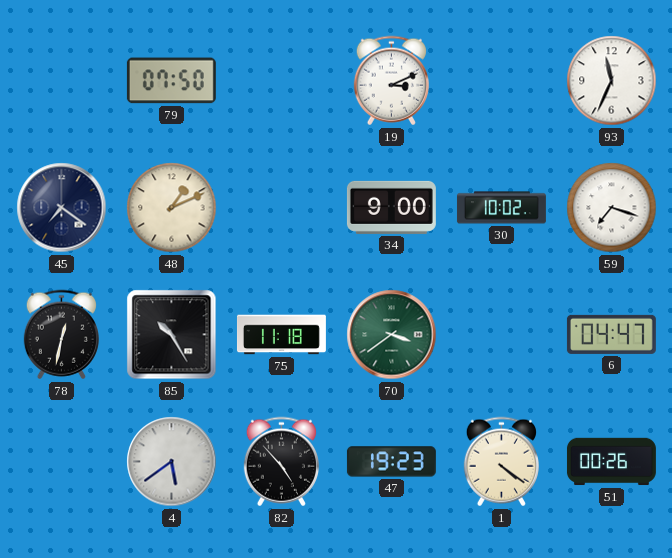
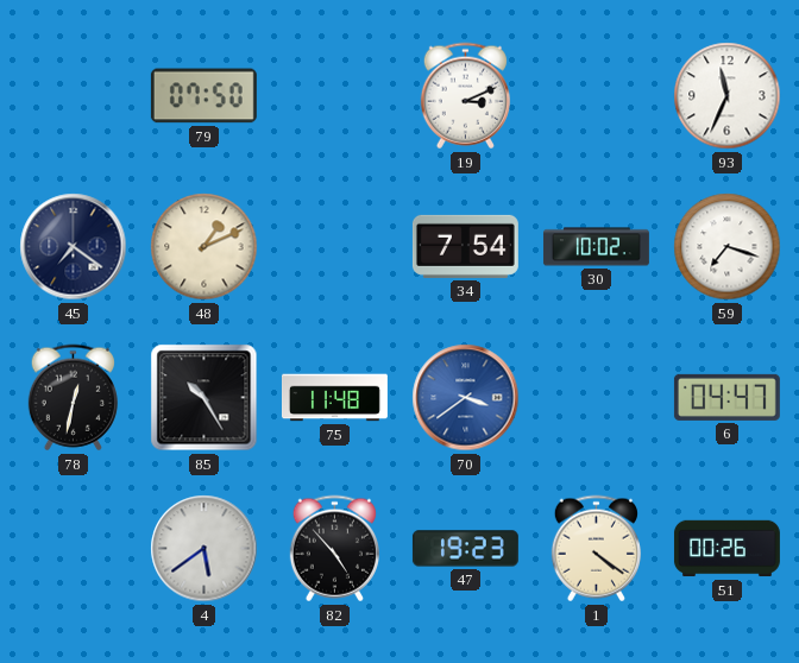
34: 9:00 -> 7:54 (465, 246)
75: 11:18 -> 11:48 (334, 398)
70 dial: green -> blue (466, 398)
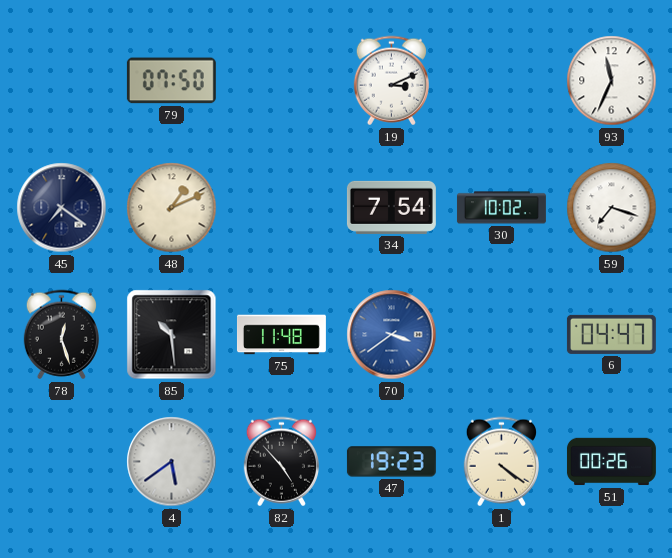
78: 12:32 -> 12:27 (61, 335)
85: 10:25 -> 10:29 (172, 335)
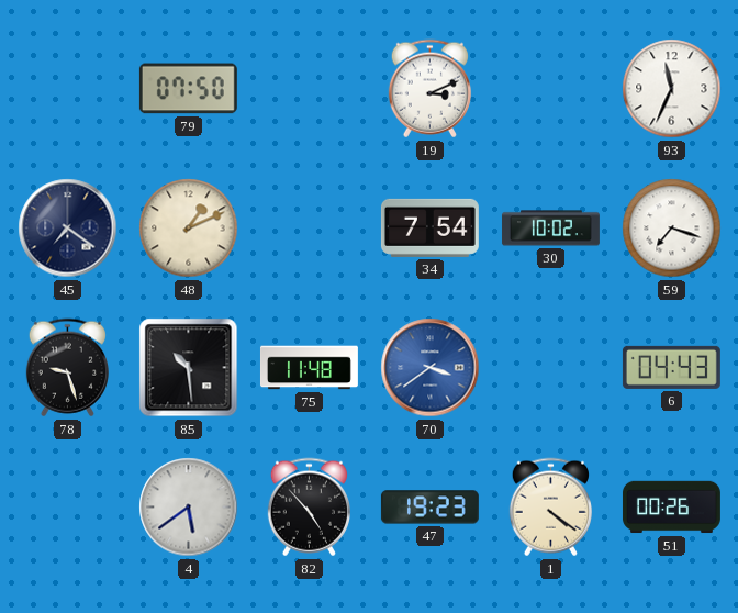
78: 12:27 -> 9:27 (67, 368)
6: 04:47 -> 04:43 (671, 367)
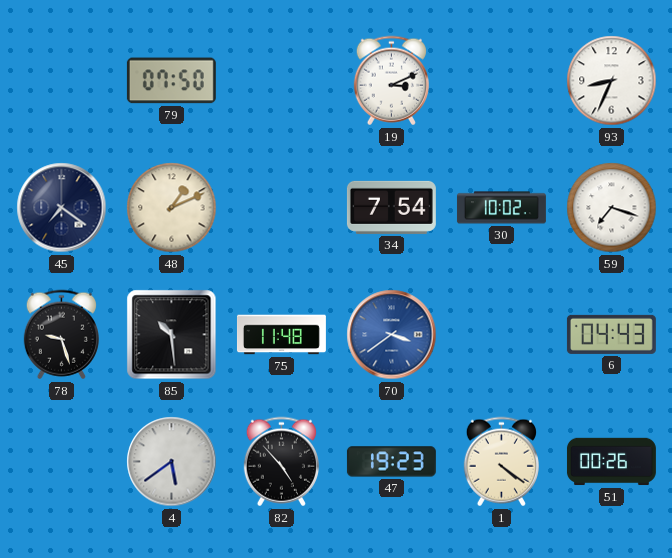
93: 11:34 -> 8:34 (612, 81)
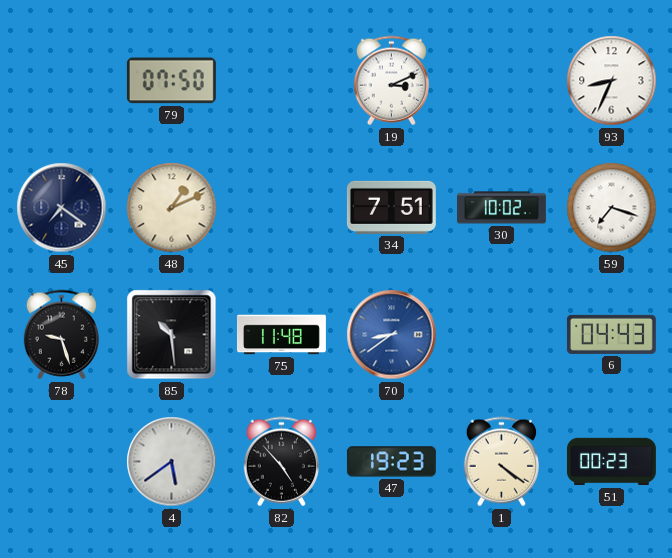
34: 7:54 -> 7:51 (391, 207)
70: 3:39 -> 8:39 (392, 335)
51: 00:26 -> 00:23 (611, 462)
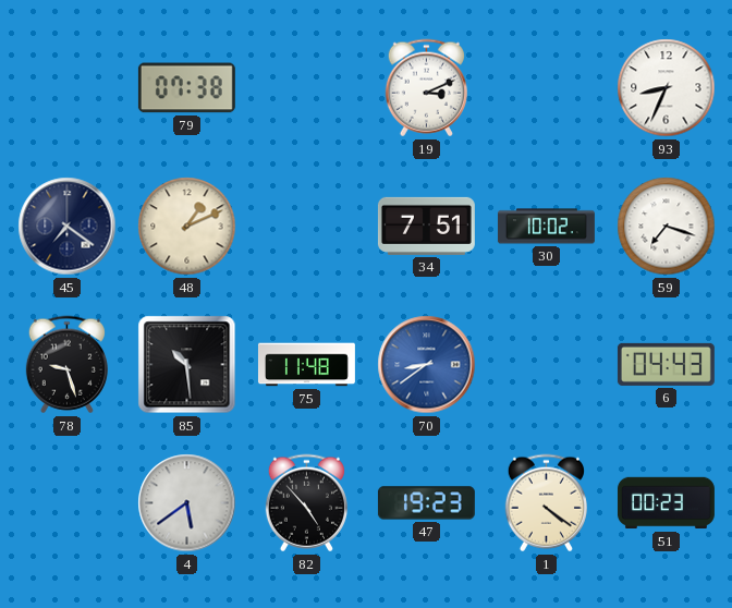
79: 07:50 -> 07:38 (186, 88)
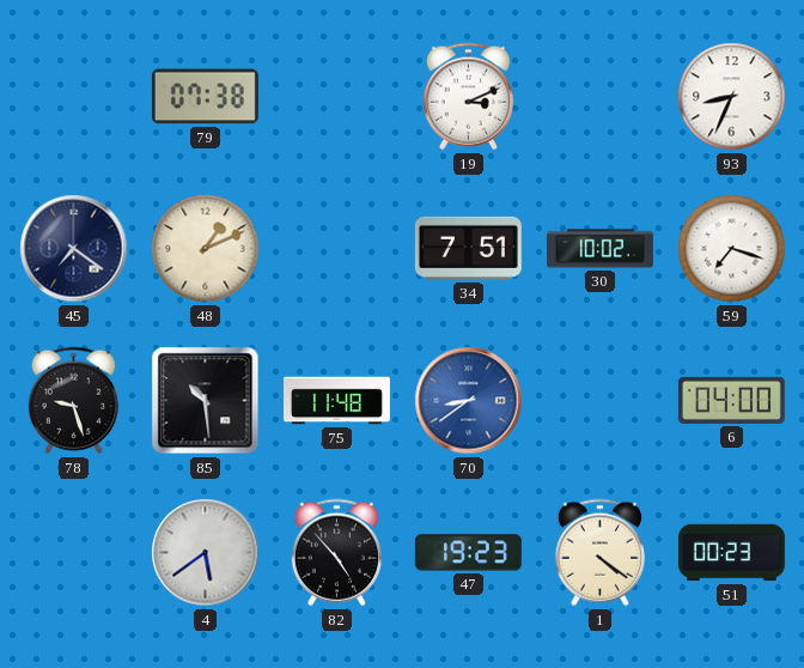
6: 04:43 -> 04:00 (731, 400)
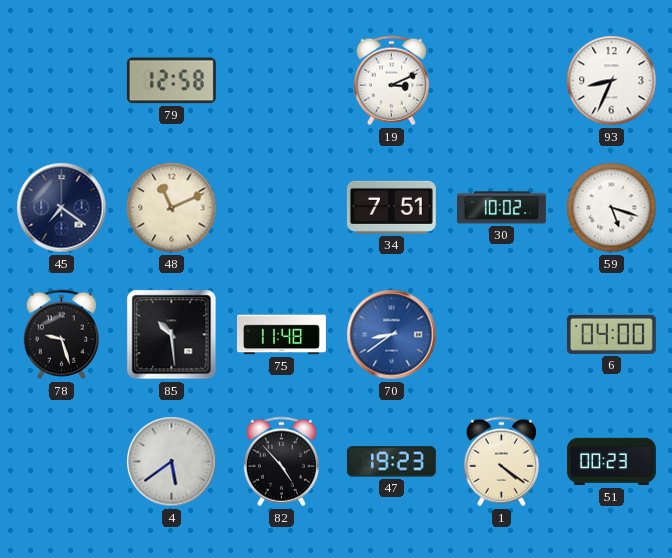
79: 07:38 -> 12:58 (171, 81)
48: 1:11 -> 11:11 (172, 208)
59: 7:18 -> 5:18 (612, 208)
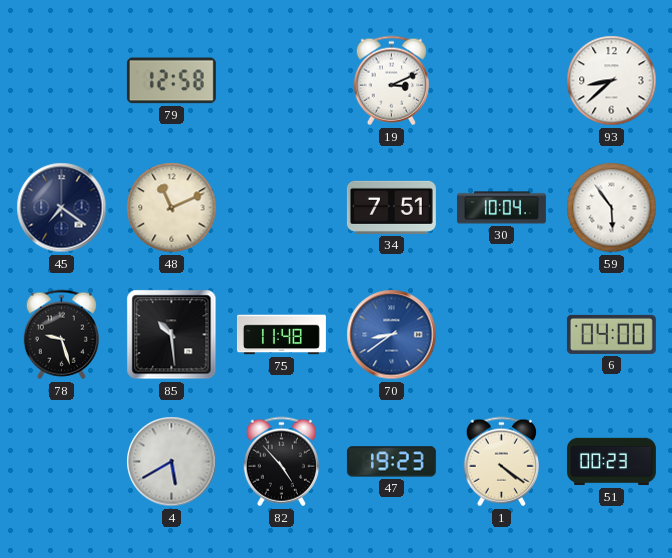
93: 8:34 -> 8:38 (612, 81)
30: 10:02 -> 10:04 (501, 208)
59: 5:18 -> 5:54 (612, 208)
4: 5:39 -> 5:40 (172, 462)
